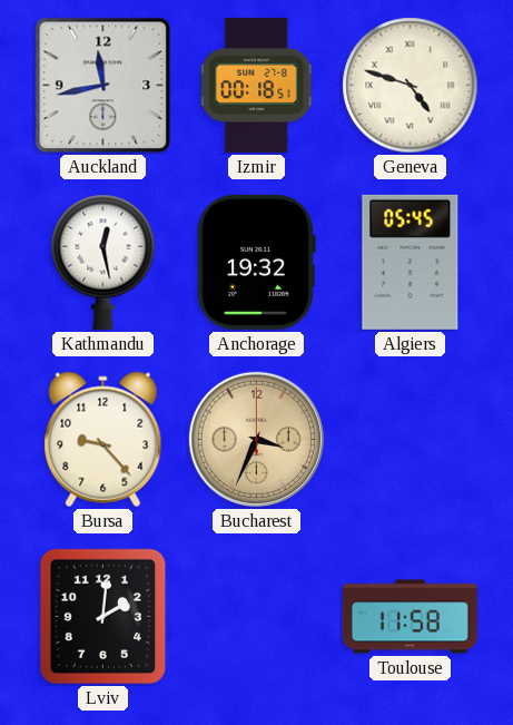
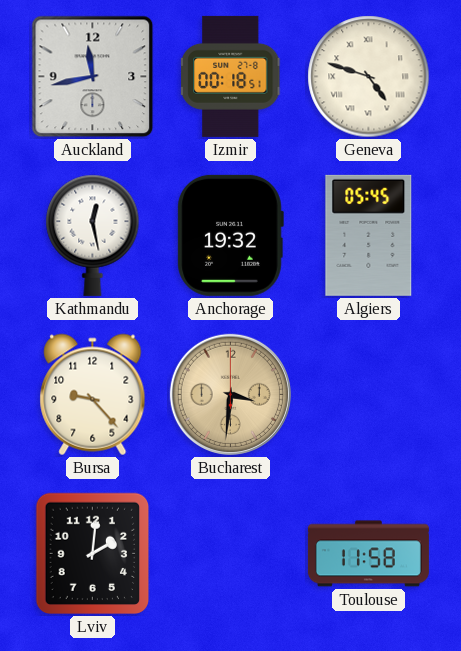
Bucharest: 3:34 -> 3:31 (230, 394)
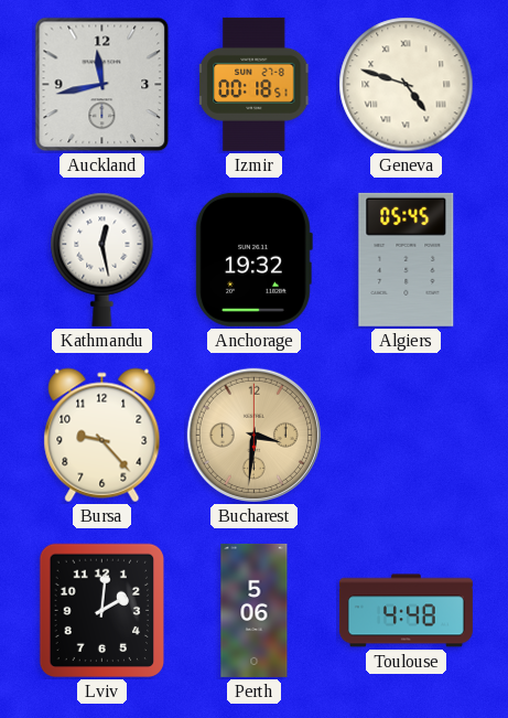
Perth: none -> 5:06 (255, 610)
Toulouse: 11:58 -> 4:48 (406, 611)
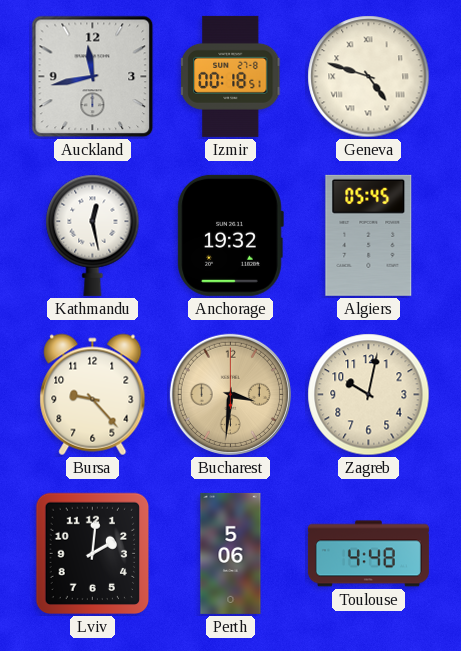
Zagreb: none -> 10:02 (369, 395)
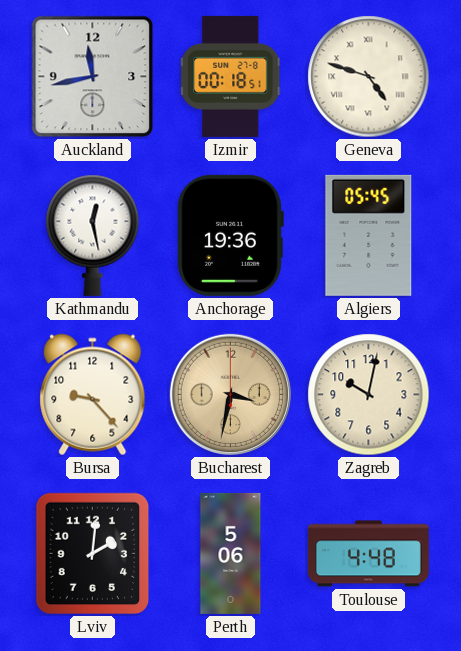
Anchorage: 19:32 -> 19:36 (230, 235)
Bucharest: 3:31 -> 3:32 (230, 394)
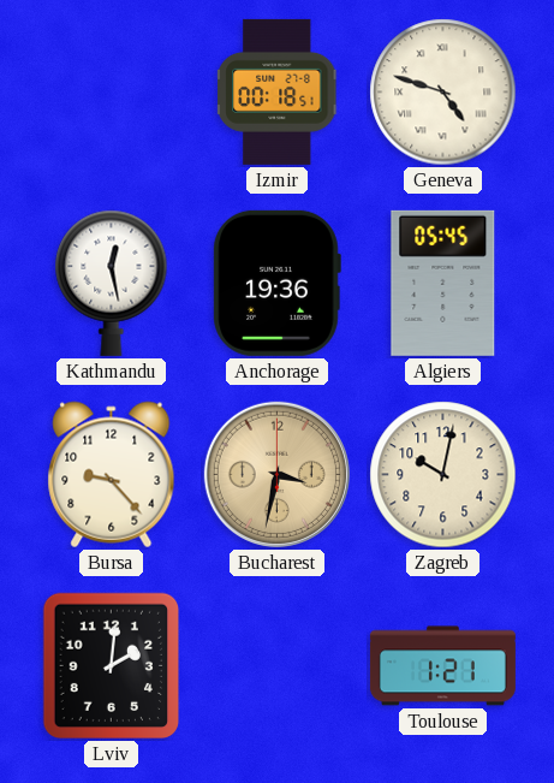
Auckland: 11:43 -> none (93, 77)
Perth: 5:06 -> none (231, 553)
Toulouse: 4:48 -> 1:21 (442, 666)
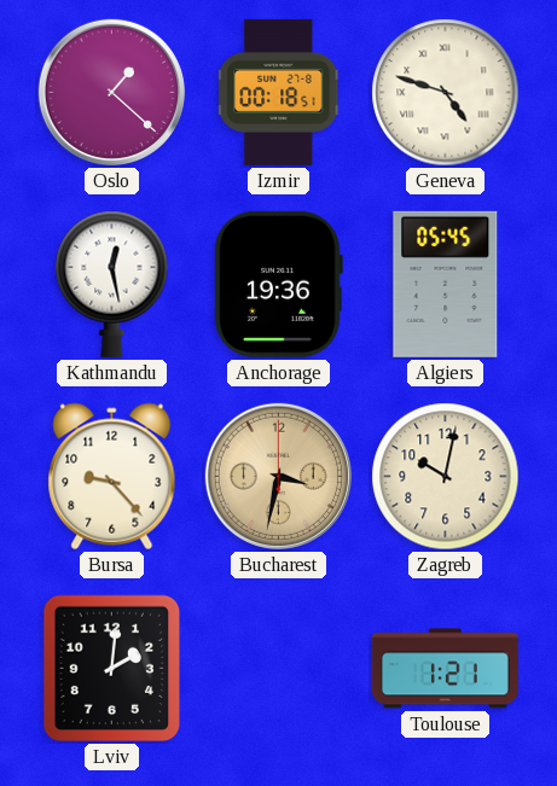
Oslo: none -> 1:22 (111, 92)
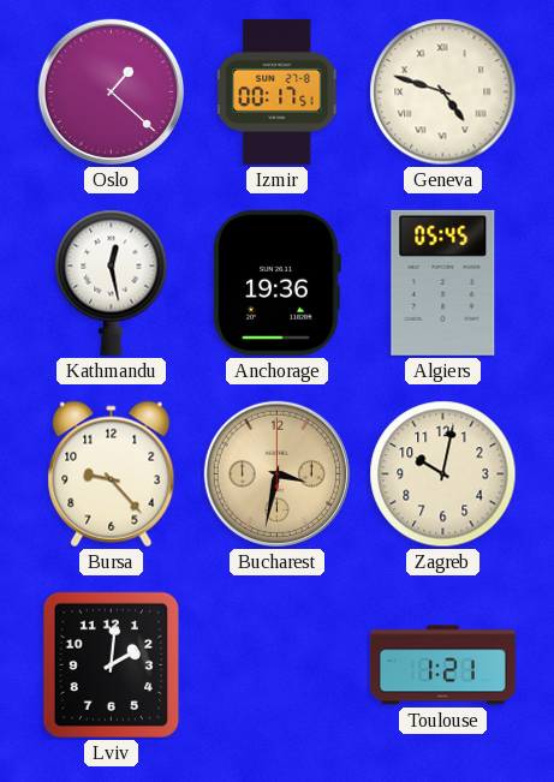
Izmir: 00:18 -> 00:17 (278, 91)
